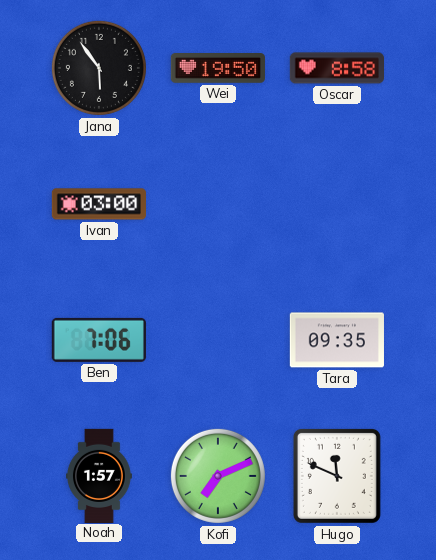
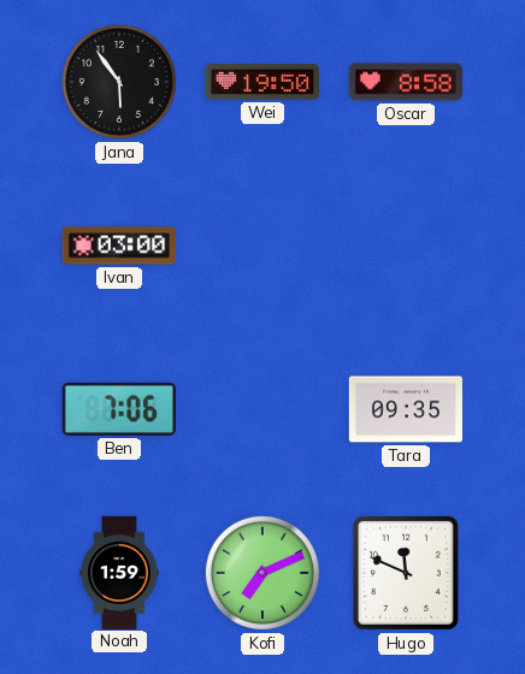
Noah: 1:57 -> 1:59 (119, 572)
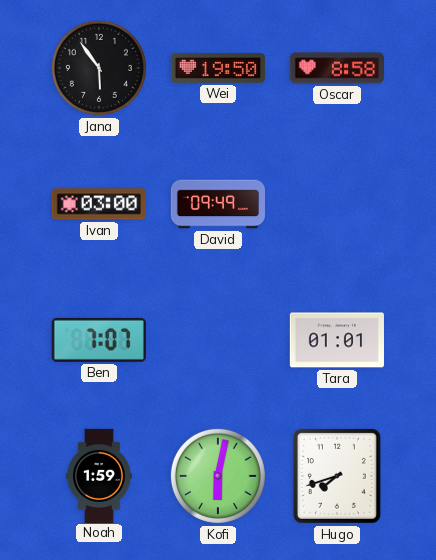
David: none -> 09:49 (217, 204)
Ben: 7:06 -> 7:07 (99, 340)
Tara: 09:35 -> 01:01 (337, 340)
Kofi: 7:11 -> 6:02 (218, 476)
Hugo: 11:49 -> 7:42 (337, 476)
